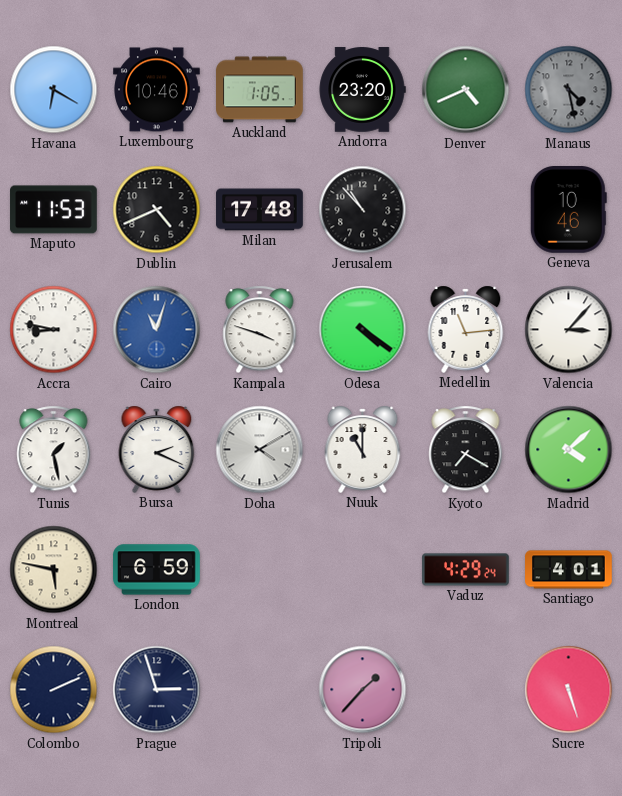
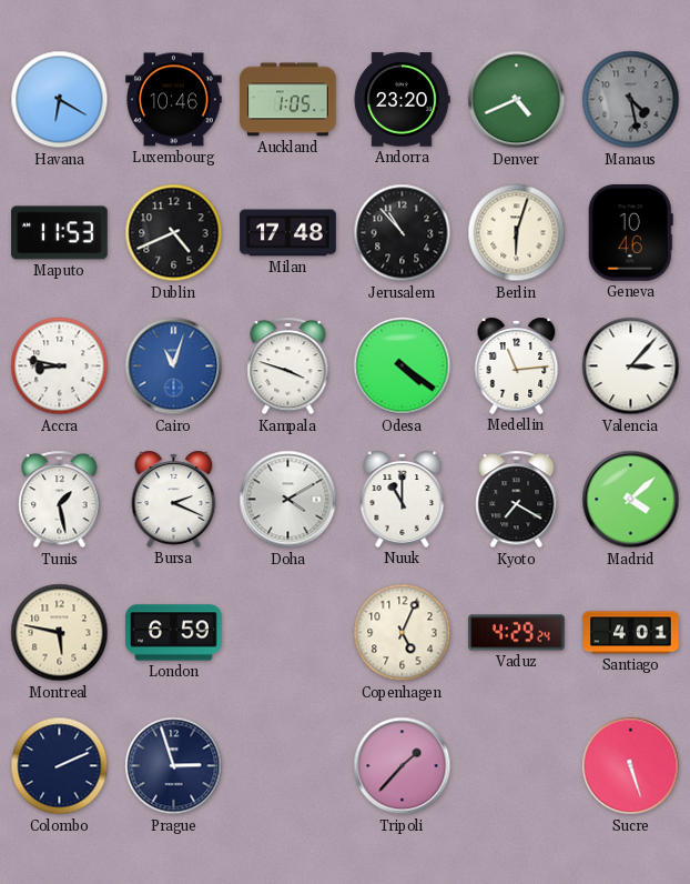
Berlin: none -> 6:03 (517, 233)
Copenhagen: none -> 5:04 (403, 633)
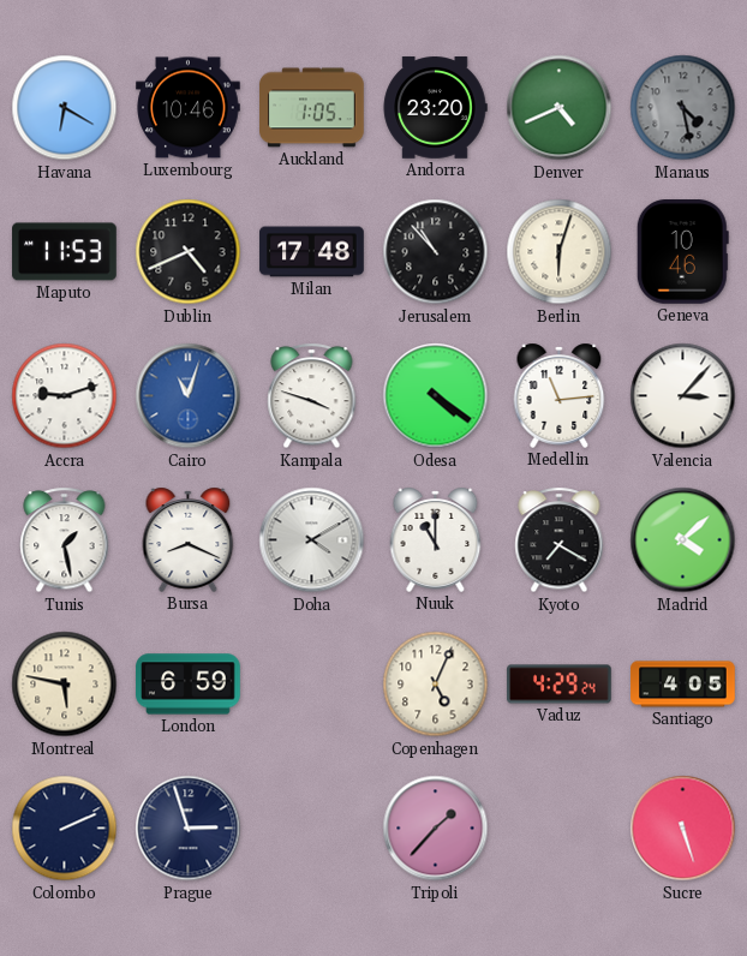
Accra: 8:47 -> 9:12 (65, 396)
Bursa: 2:19 -> 8:19 (189, 539)
Santiago: 4:01 -> 4:05 (683, 685)
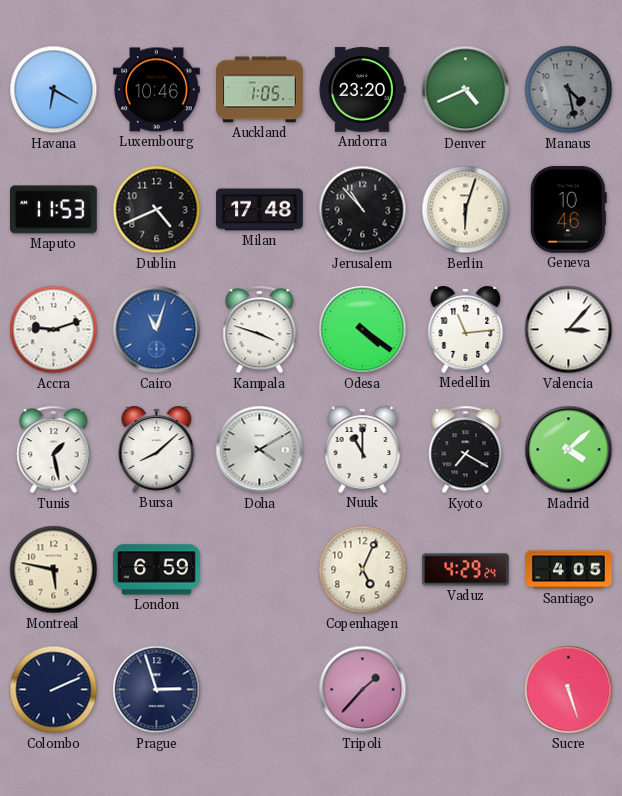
Bursa: 8:19 -> 8:08 (157, 449)
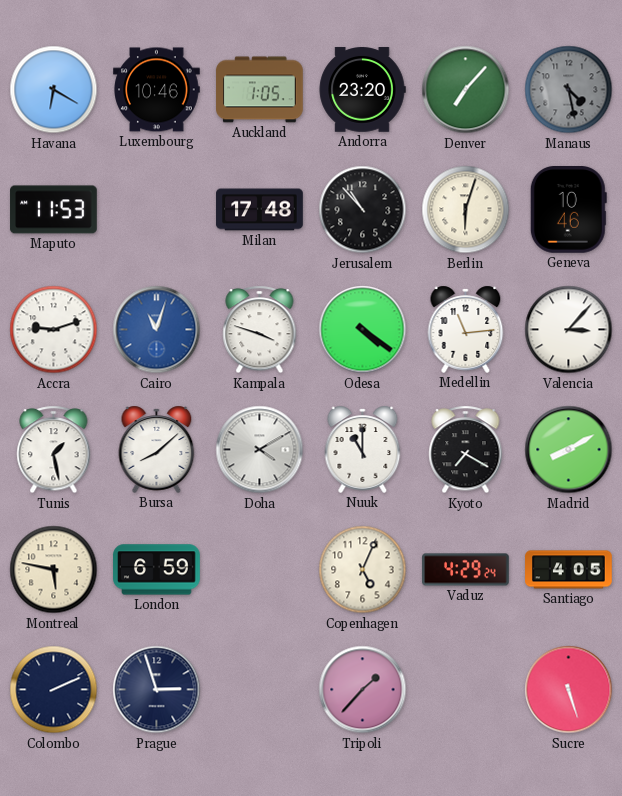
Denver: 4:41 -> 7:07 (466, 90)
Dublin: 4:41 -> none (157, 210)
Madrid: 4:08 -> 8:10 (569, 450)
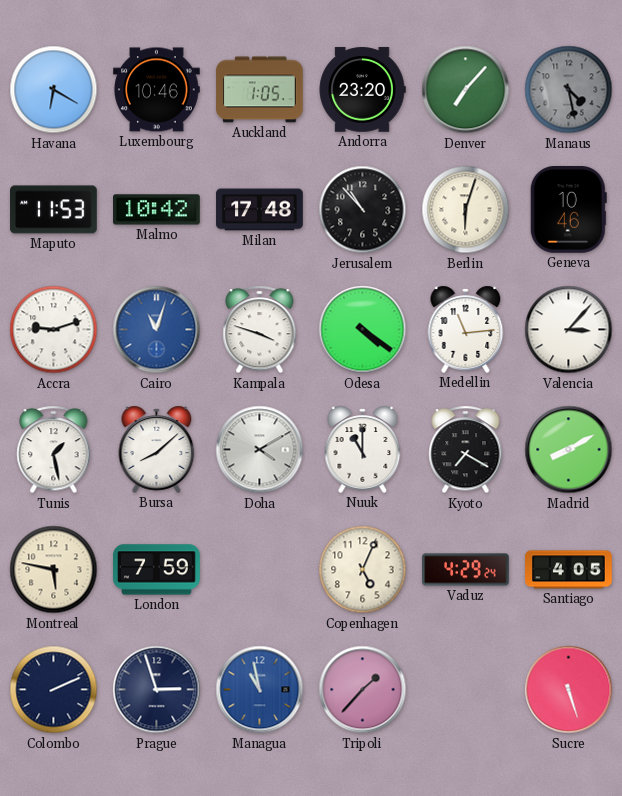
Malmo: none -> 10:42 (157, 210)
London: 6:59 -> 7:59 (157, 570)
Managua: none -> 10:58 (260, 690)
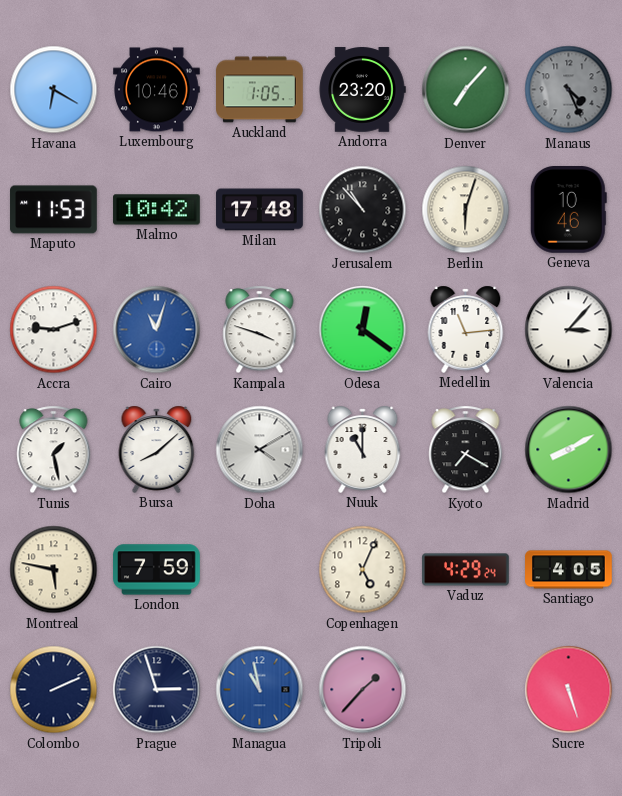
Manaus: 4:28 -> 4:26 (569, 90)
Odesa: 4:21 -> 12:21 (363, 330)
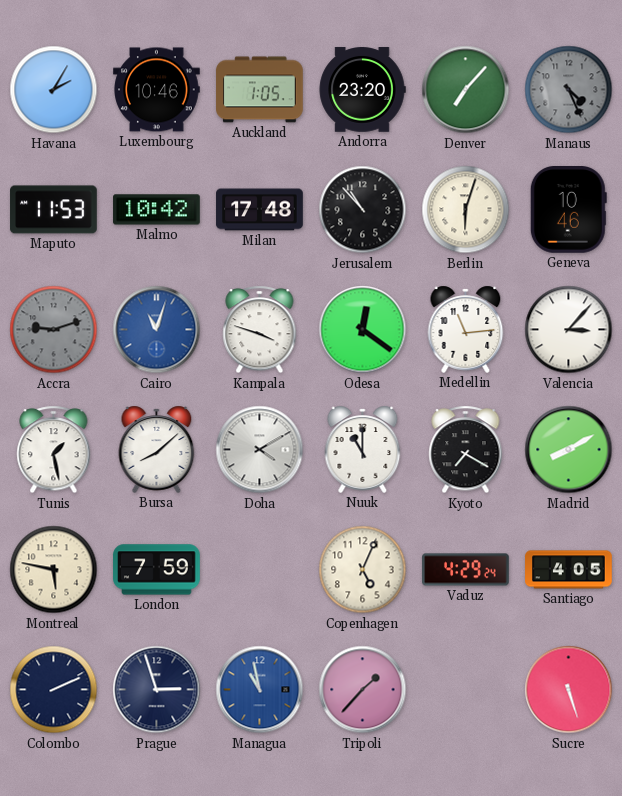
Havana: 6:20 -> 2:05 (54, 90)
Accra dial: white -> grey (54, 330)
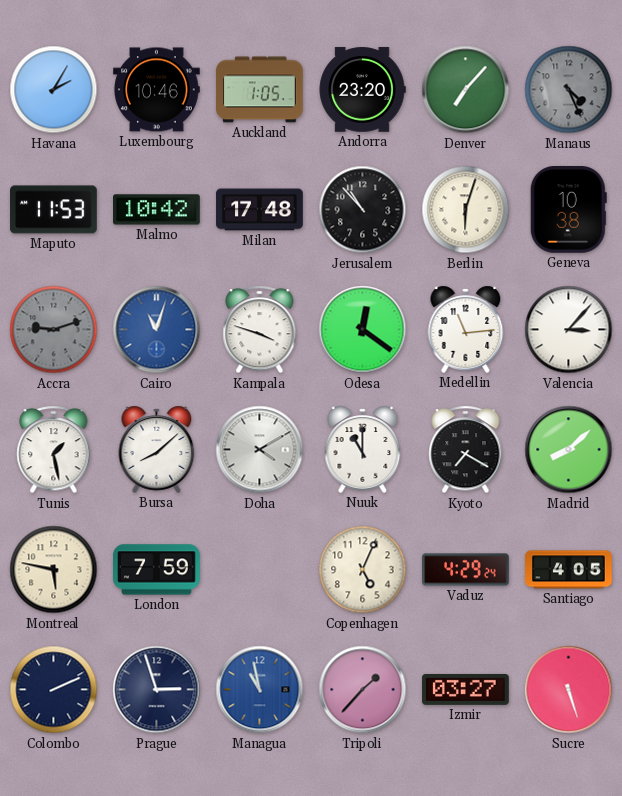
Geneva: 10:46 -> 10:38 (568, 210)
Madrid: 8:10 -> 8:08 (569, 450)
Izmir: none -> 03:27 (466, 689)
